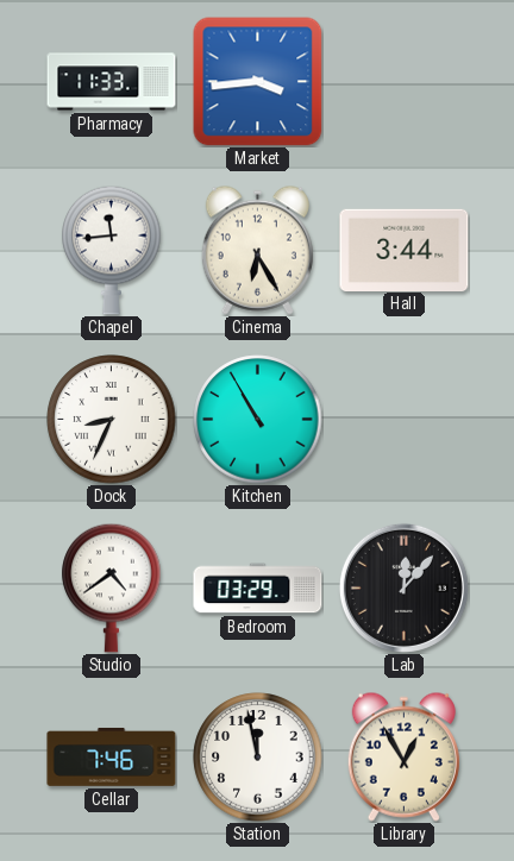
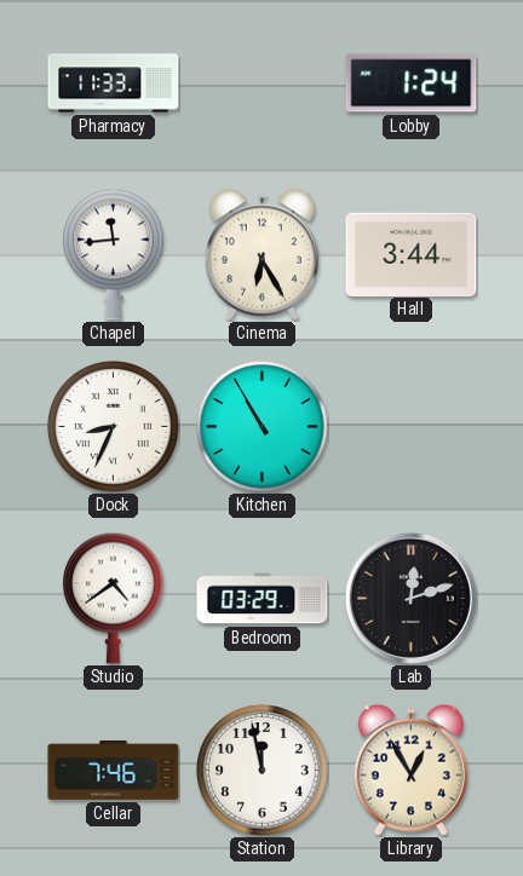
Market: 3:44 -> none (257, 81)
Lobby: none -> 1:24 (412, 83)
Lab: 12:07 -> 12:12 (410, 598)
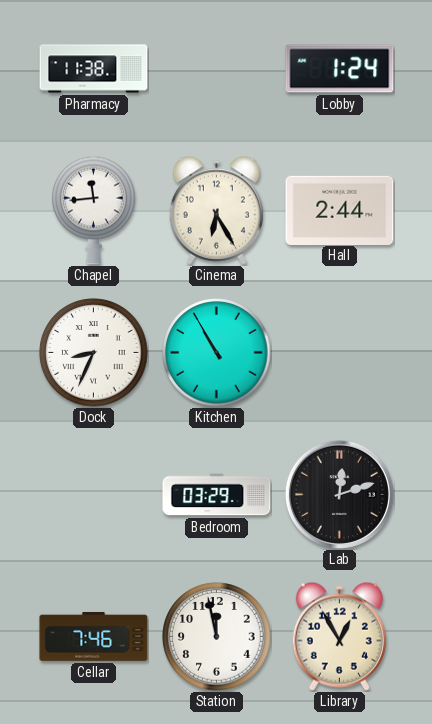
Pharmacy: 11:33 -> 11:38 (94, 69)
Hall: 3:44 -> 2:44 (340, 210)
Studio: 4:39 -> none (114, 598)
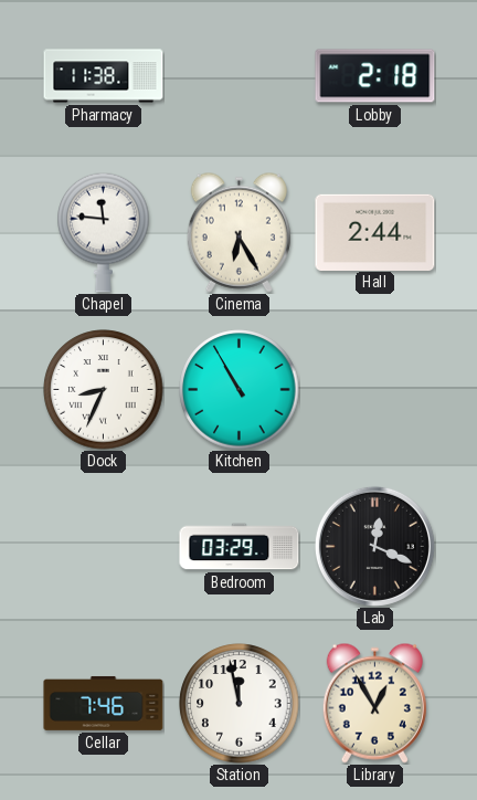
Lobby: 1:24 -> 2:18 (375, 76)
Chapel: 11:44 -> 11:46 (104, 232)
Lab: 12:12 -> 12:19 (374, 546)
